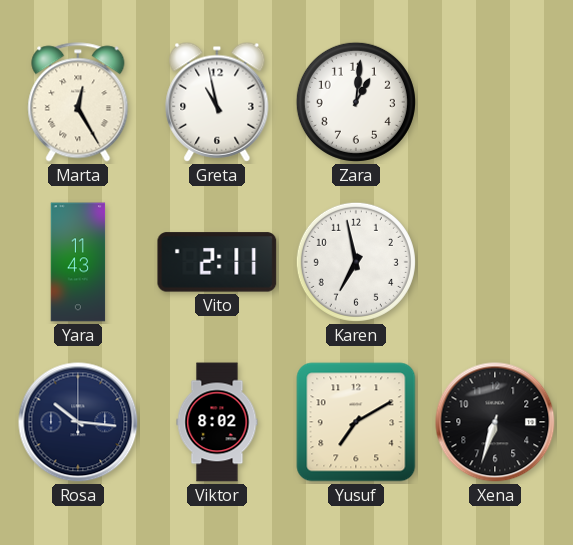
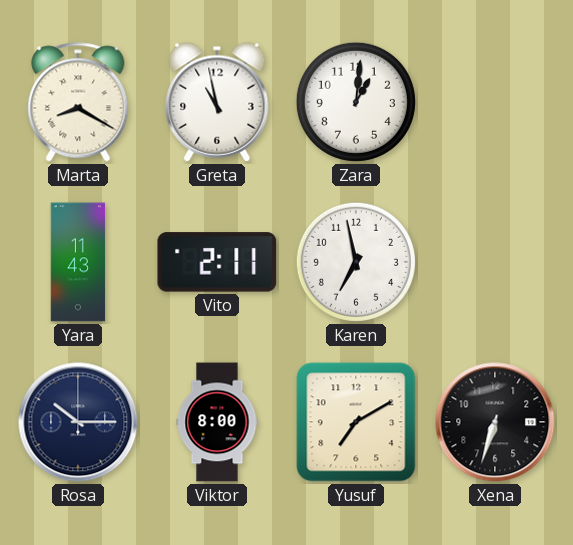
Marta: 12:25 -> 8:20 (78, 102)
Rosa: 10:16 -> 10:15 (78, 422)
Viktor: 8:02 -> 8:00 (217, 422)
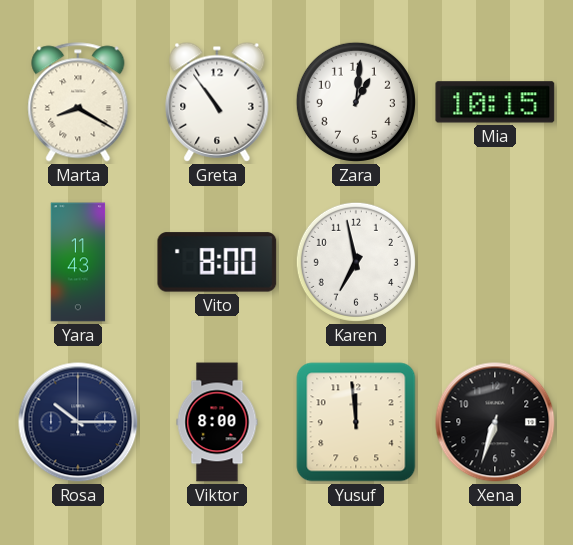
Greta: 10:58 -> 10:54 (217, 102)
Mia: none -> 10:15 (495, 102)
Vito: 2:11 -> 8:00 (217, 262)
Yusuf: 7:10 -> 11:59 (356, 422)
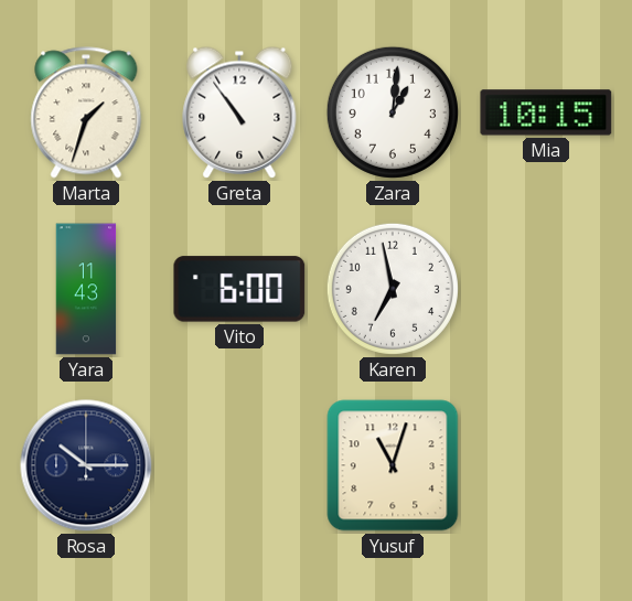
Marta: 8:20 -> 1:33 (86, 112)
Vito: 8:00 -> 6:00 (239, 289)
Viktor: 8:00 -> none (217, 422)
Yusuf: 11:59 -> 11:03 (393, 465)
Xena: 6:33 -> none (495, 422)
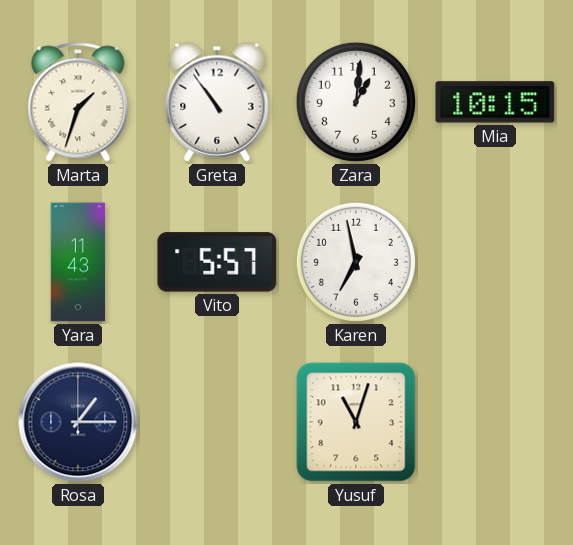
Vito: 6:00 -> 5:57 (217, 262)
Rosa: 10:15 -> 1:15 (78, 422)
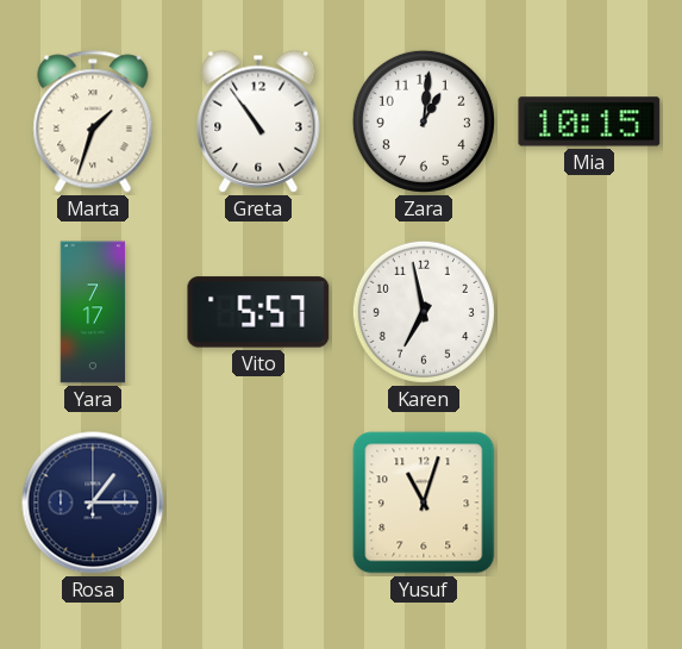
Yara: 11:43 -> 7:17 (93, 312)
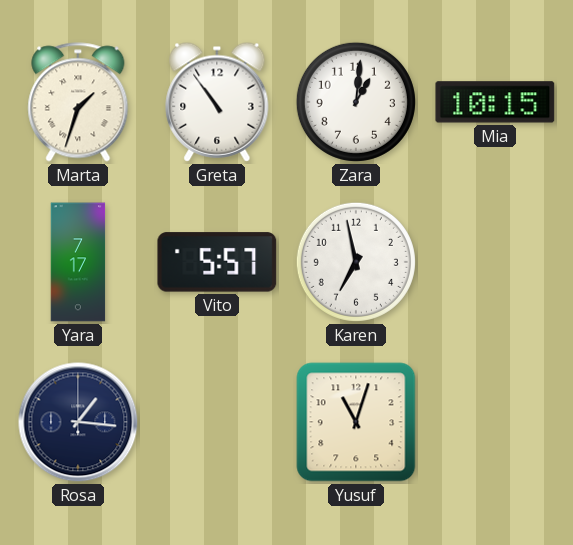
Rosa: 1:15 -> 1:16 (78, 422)
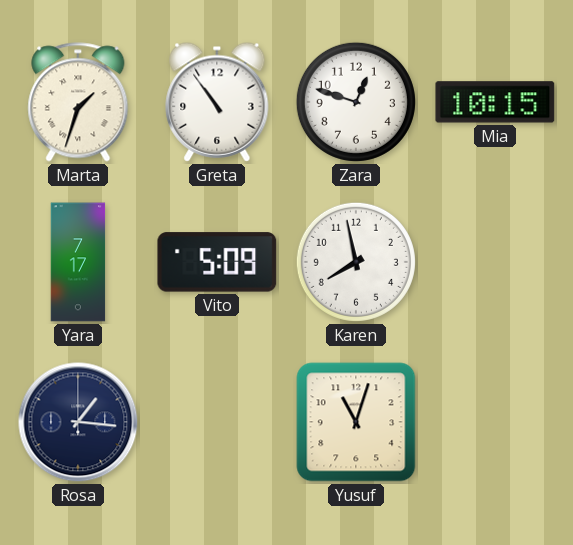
Zara: 1:01 -> 12:48 (356, 102)
Vito: 5:57 -> 5:09 (217, 262)
Karen: 6:58 -> 7:58 (356, 262)
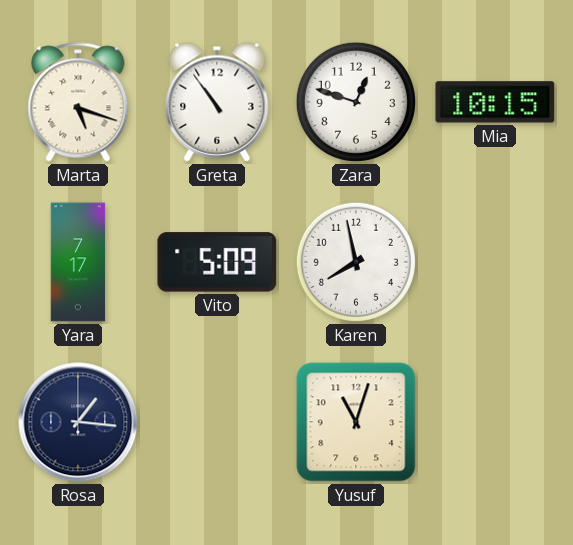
Marta: 1:33 -> 5:18 (78, 102)
